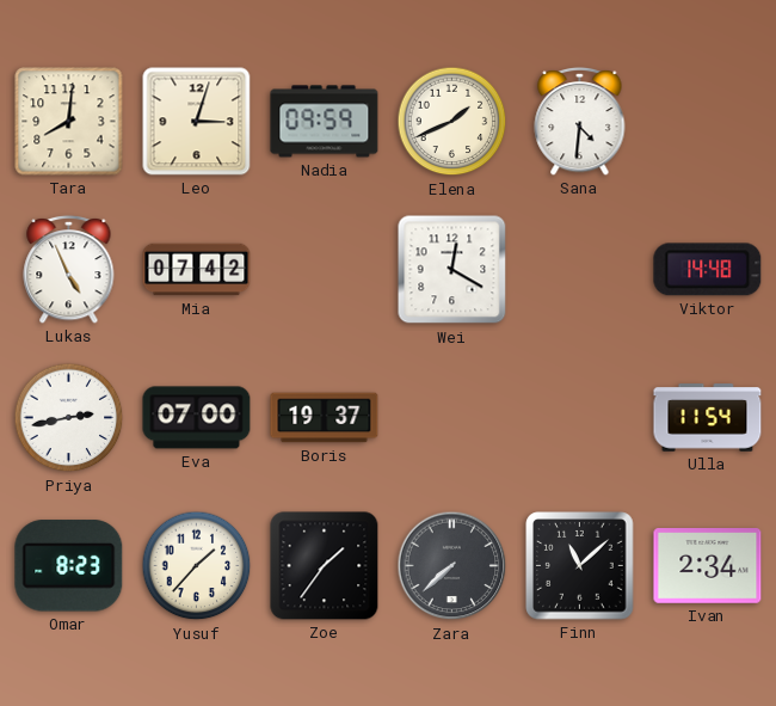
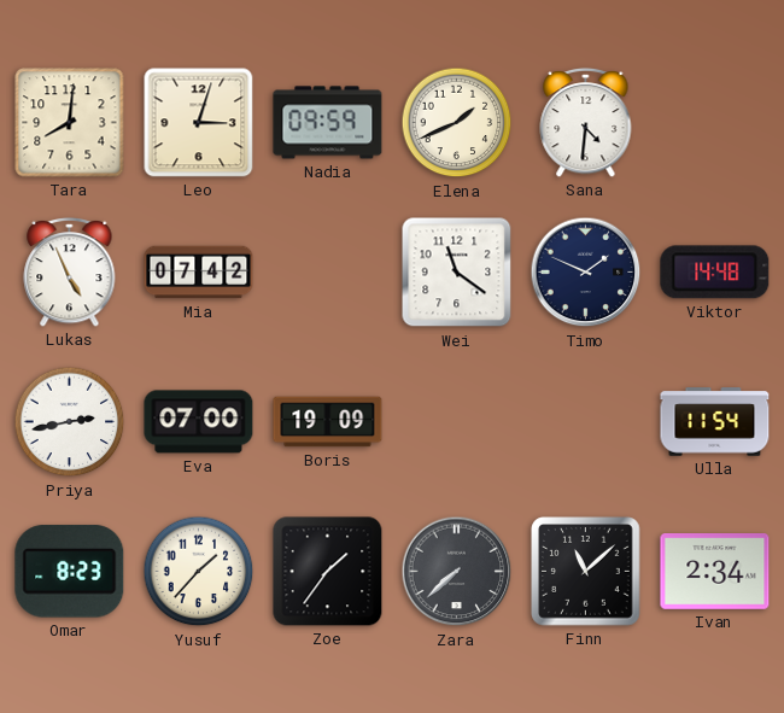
Wei: 12:20 -> 11:21 (457, 273)
Timo: none -> 1:49 (586, 273)
Boris: 19:37 -> 19:09 (328, 422)
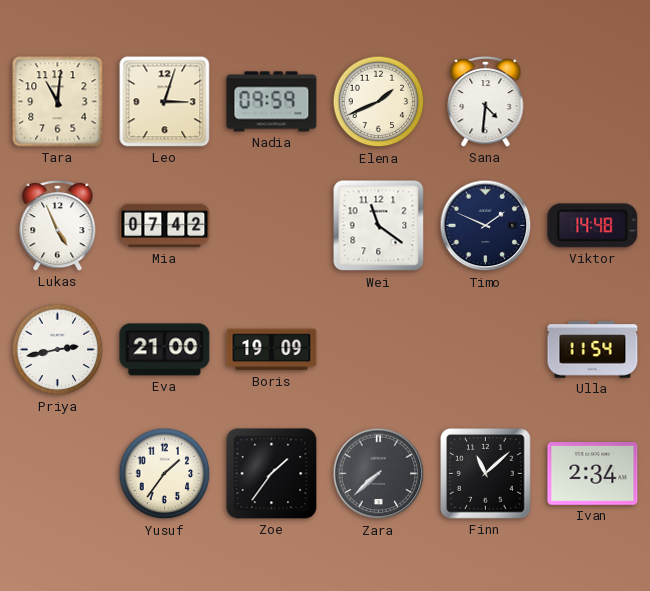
Tara: 8:01 -> 11:01 (58, 102)
Eva: 07:00 -> 21:00 (165, 350)
Omar: 8:23 -> none (70, 572)
Yusuf: 1:37 -> 1:36 (165, 474)
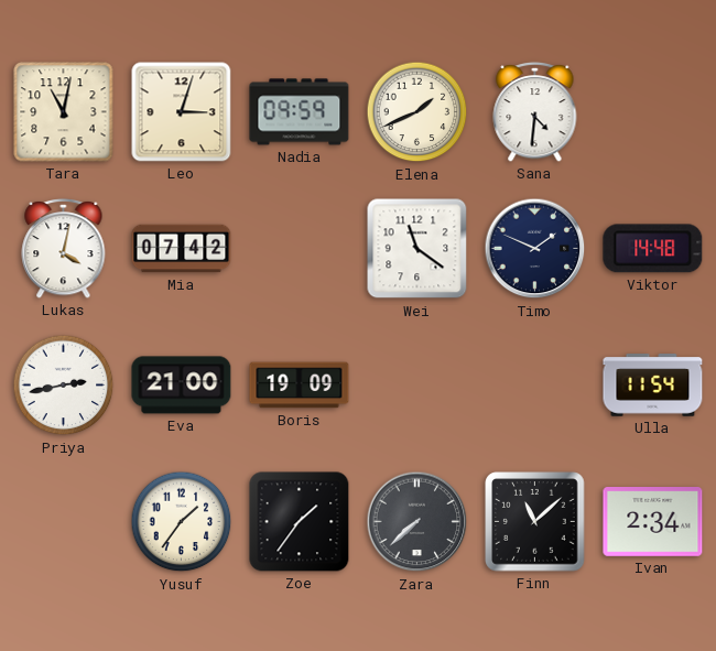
Tara: 11:01 -> 11:02 (64, 112)
Lukas: 4:56 -> 4:02 (64, 248)
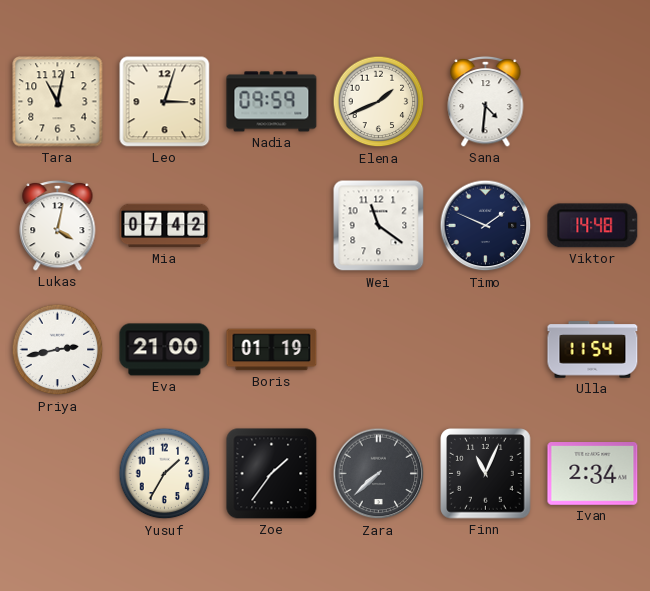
Boris: 19:09 -> 01:19 (272, 350)
Yusuf: 1:36 -> 1:35 (165, 474)
Finn: 11:08 -> 11:04 (486, 474)
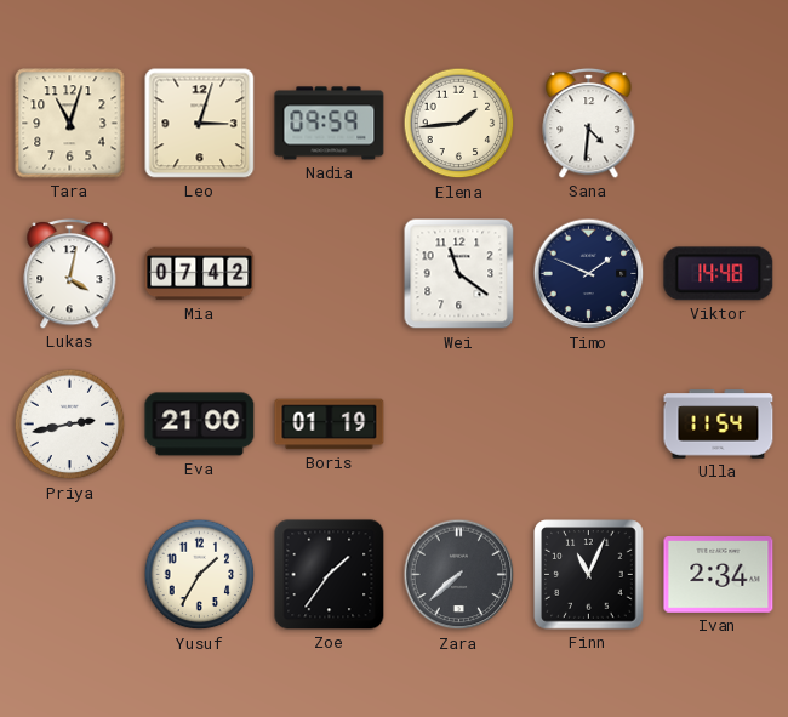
Tara: 11:02 -> 11:03 (70, 124)
Elena: 1:41 -> 1:44 (459, 124)
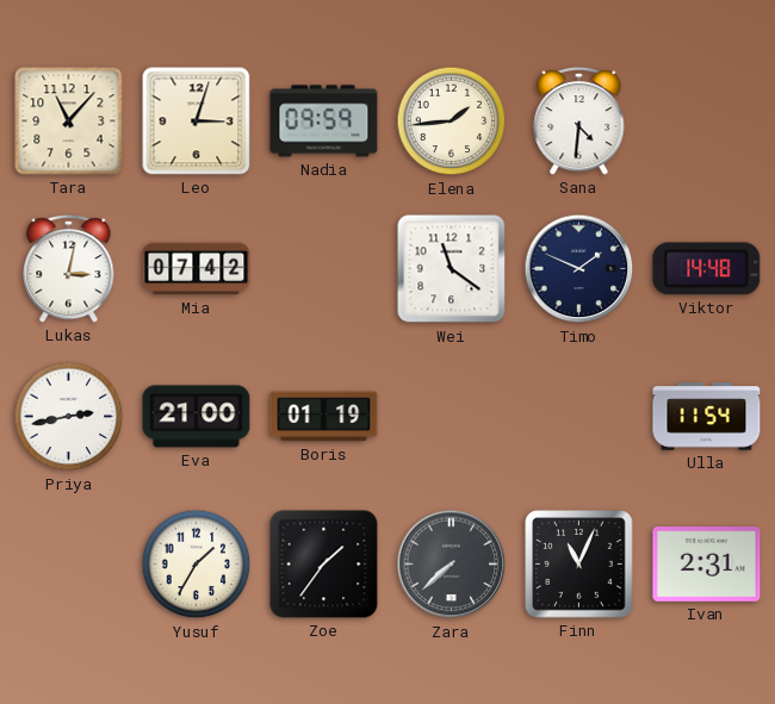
Tara: 11:03 -> 11:07 (69, 122)
Lukas: 4:02 -> 3:02 (69, 268)
Ivan: 2:34 -> 2:31 (707, 565)
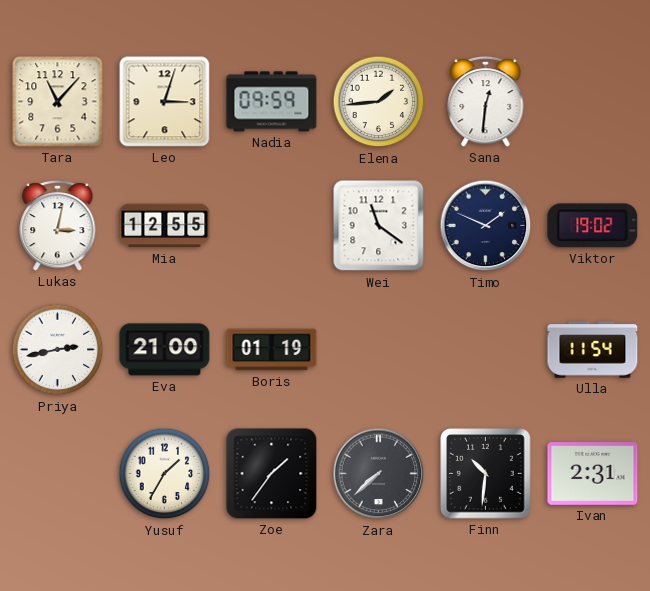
Sana: 4:31 -> 12:31 (486, 101)
Mia: 07:42 -> 12:55 (165, 226)
Viktor: 14:48 -> 19:02 (593, 226)
Finn: 11:04 -> 10:31 (486, 474)
